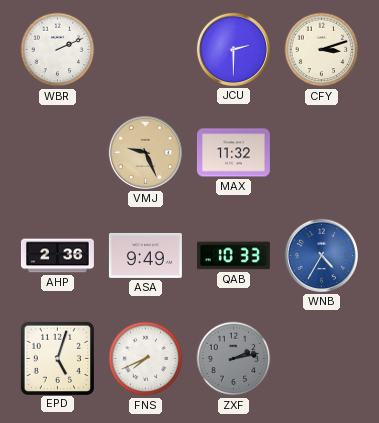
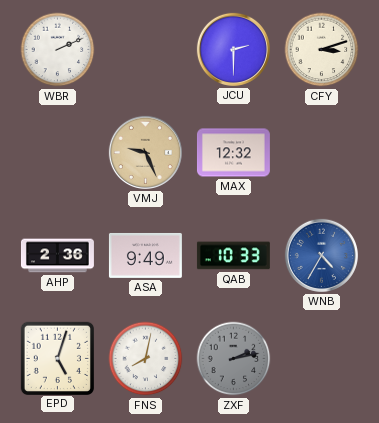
MAX: 11:32 -> 12:32 (233, 153)
FNS: 7:41 -> 8:02 (146, 359)
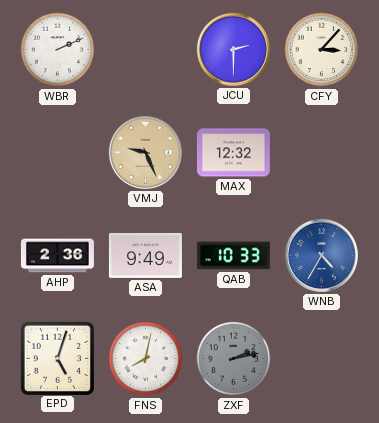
CFY: 3:12 -> 3:07 (322, 50)
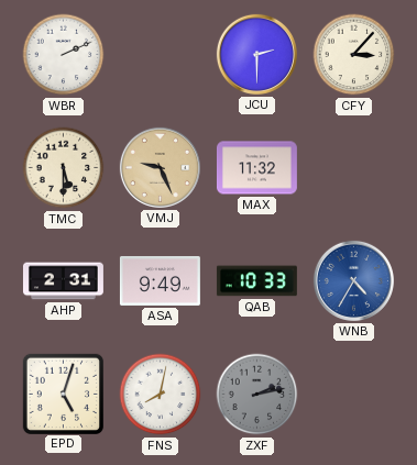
TMC: none -> 5:30 (64, 168)
MAX: 12:32 -> 11:32 (256, 168)
AHP: 2:36 -> 2:31 (63, 281)
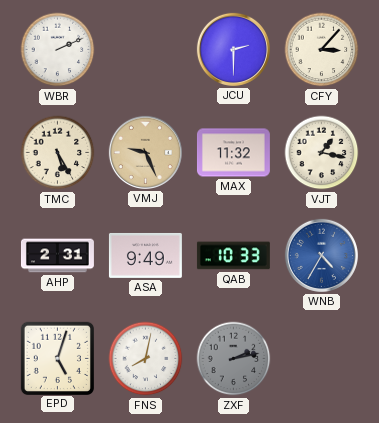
TMC: 5:30 -> 5:25 (58, 153)
VJT: none -> 1:17 (322, 153)
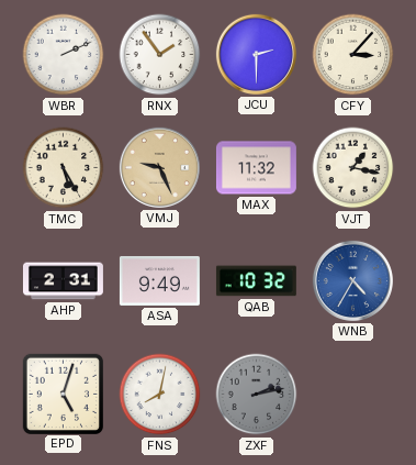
RNX: none -> 1:54 (160, 55)
QAB: 10:33 -> 10:32 (256, 281)
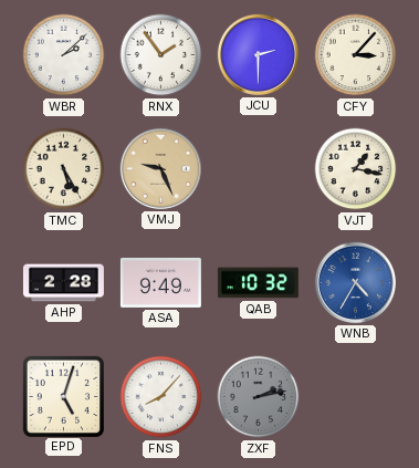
WBR: 2:11 -> 2:08 (64, 55)
MAX: 11:32 -> none (256, 168)
AHP: 2:31 -> 2:28 (63, 283)
FNS: 8:02 -> 8:07 (161, 397)
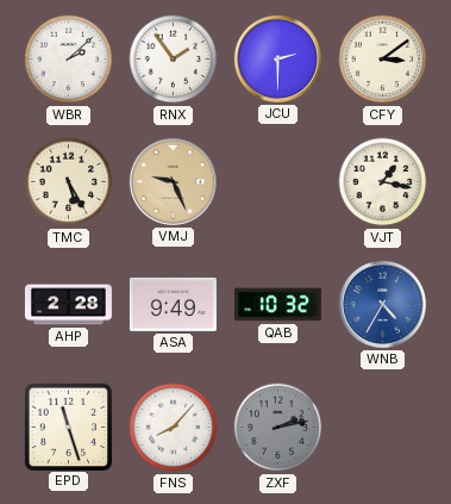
CFY: 3:07 -> 3:09 (383, 60)
EPD: 5:03 -> 11:27 (68, 427)
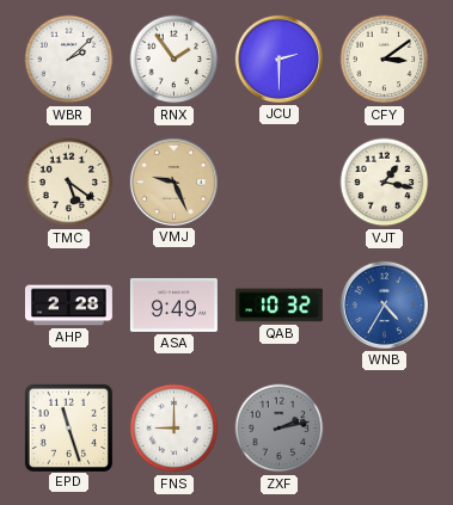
TMC: 5:25 -> 5:21 (69, 183)
FNS: 8:07 -> 9:00 (175, 429)
